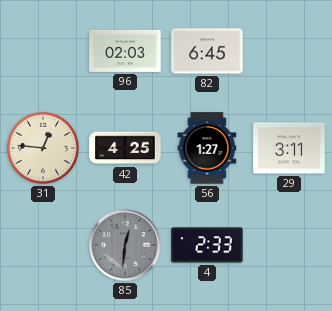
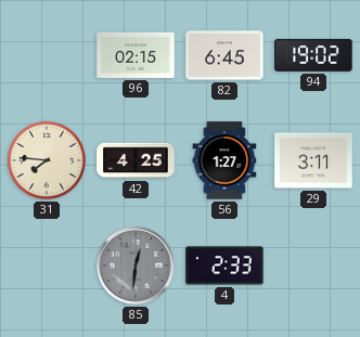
96: 02:03 -> 02:15 (136, 55)
94: none -> 19:02 (313, 55)
31: 12:46 -> 7:46 (47, 160)
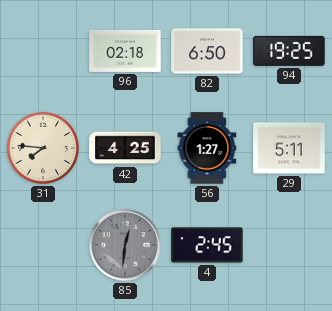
96: 02:15 -> 02:18 (125, 51)
82: 6:45 -> 6:50 (207, 51)
94: 19:02 -> 19:25 (289, 51)
29: 3:11 -> 5:11 (289, 148)
4: 2:33 -> 2:45 (207, 245)
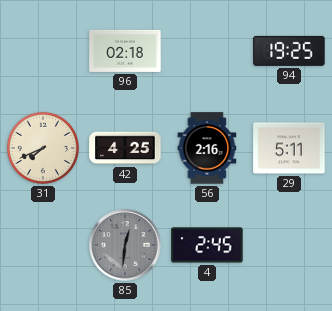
82: 6:50 -> none (207, 51)
31: 7:46 -> 7:41 (43, 148)
56: 1:27 -> 2:16 (207, 148)
